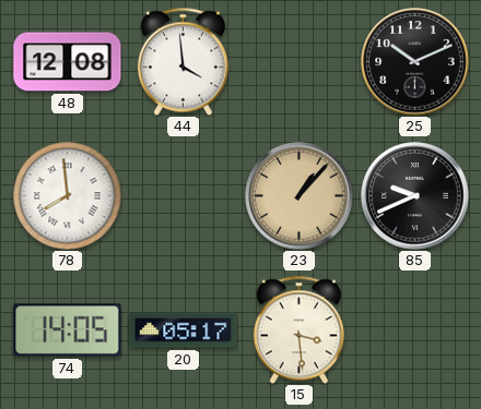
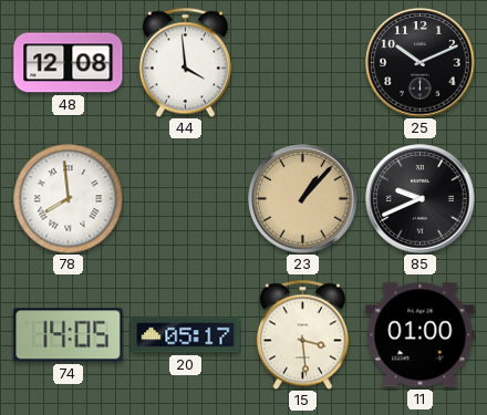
11: none -> 01:00 (421, 335)
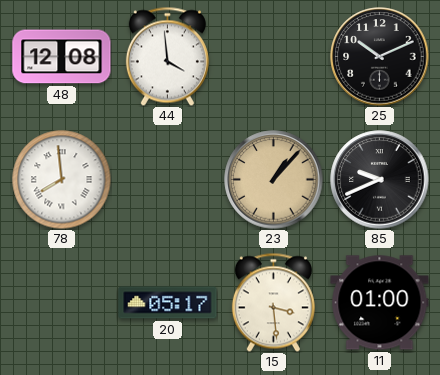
74: 14:05 -> none (69, 335)
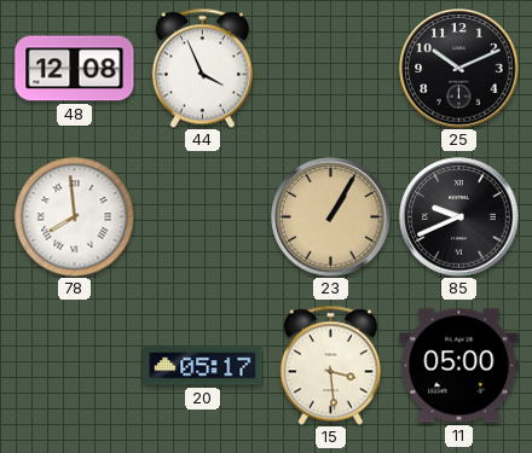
44: 3:59 -> 3:56 (202, 68)
23: 1:07 -> 1:05 (331, 217)
11: 01:00 -> 05:00 (459, 366)
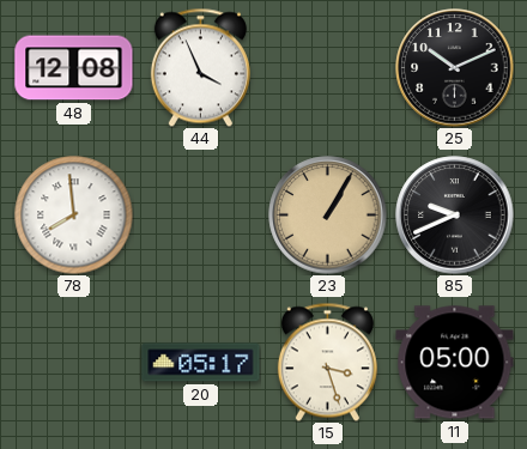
15: 3:29 -> 3:27 (327, 362)
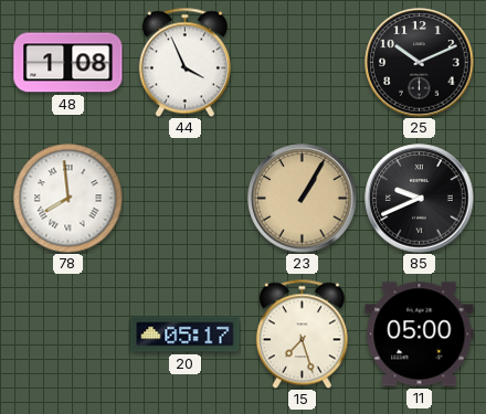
48: 12:08 -> 1:08 (68, 63)
15: 3:27 -> 7:27 (302, 333)
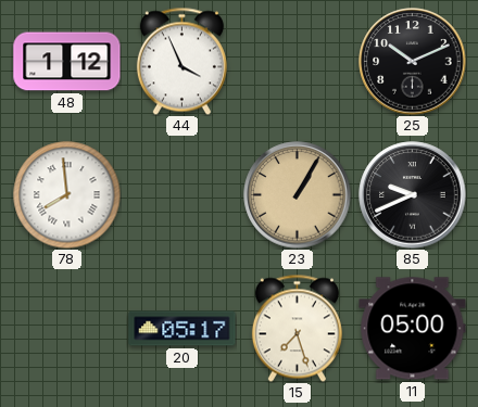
48: 1:08 -> 1:12 (67, 62)
